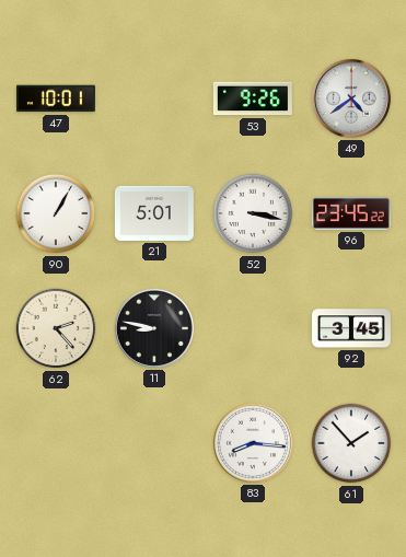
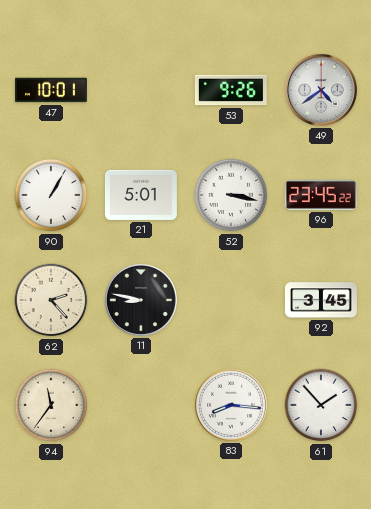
94: none -> 11:36 (51, 405)
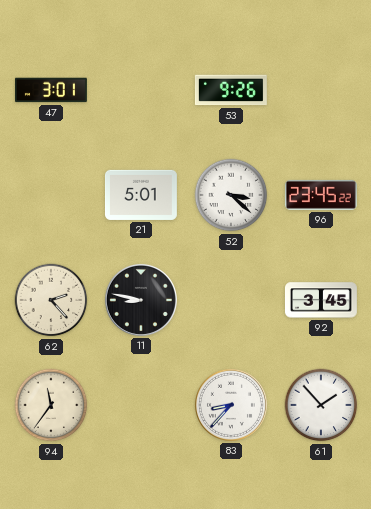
47: 10:01 -> 3:01 (51, 90)
49: 4:39 -> none (321, 90)
90: 1:05 -> none (51, 195)
52: 3:17 -> 3:22 (231, 195)
83: 8:16 -> 8:37 (231, 405)
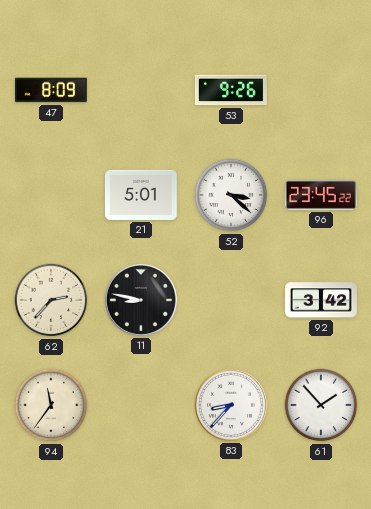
47: 3:01 -> 8:09 (51, 90)
62: 2:23 -> 2:37 (51, 300)
92: 3:45 -> 3:42 (321, 300)
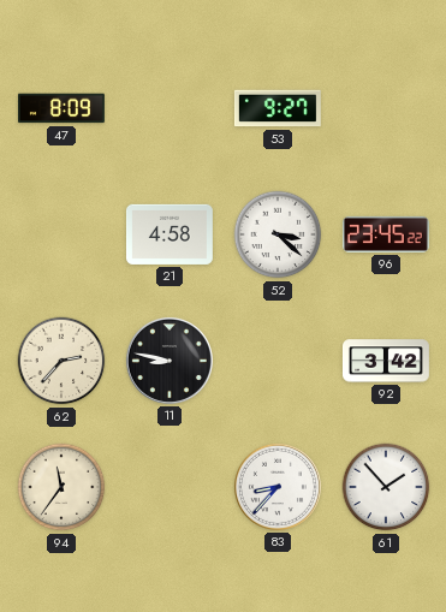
53: 9:26 -> 9:27 (278, 108)
21: 5:01 -> 4:58 (170, 234)
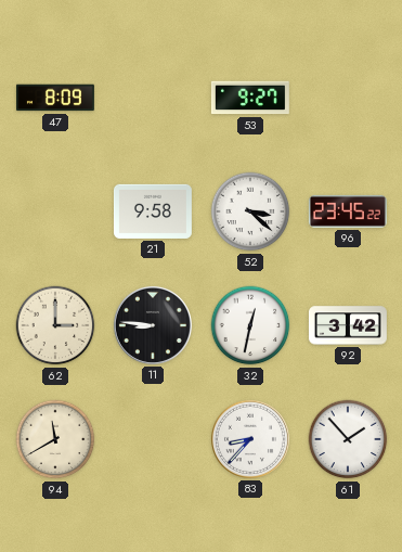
21: 4:58 -> 9:58 (153, 211)
62: 2:37 -> 3:00 (55, 325)
11: 8:47 -> 8:46 (153, 325)
32: none -> 12:32 (250, 325)
94: 11:36 -> 11:40 (55, 439)
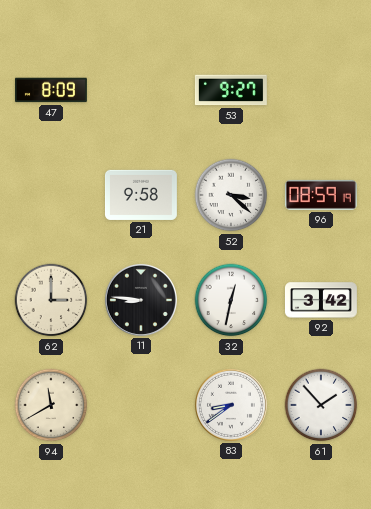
96: 23:45 -> 08:59 (321, 195)
83: 8:37 -> 8:39 (231, 405)
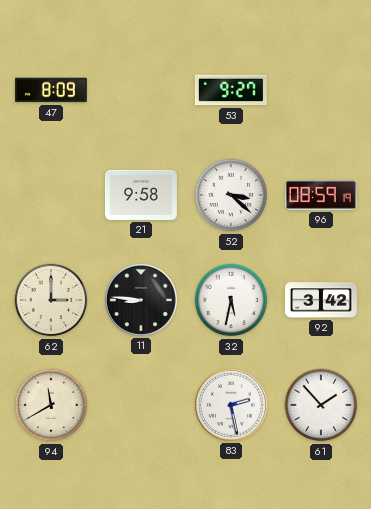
32: 12:32 -> 5:32 (231, 300)
83: 8:39 -> 2:28 (231, 405)
